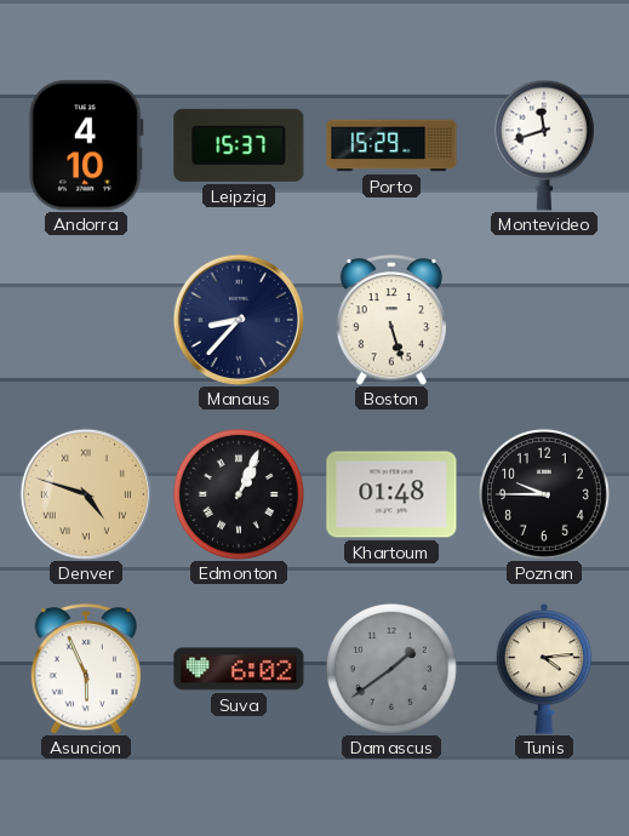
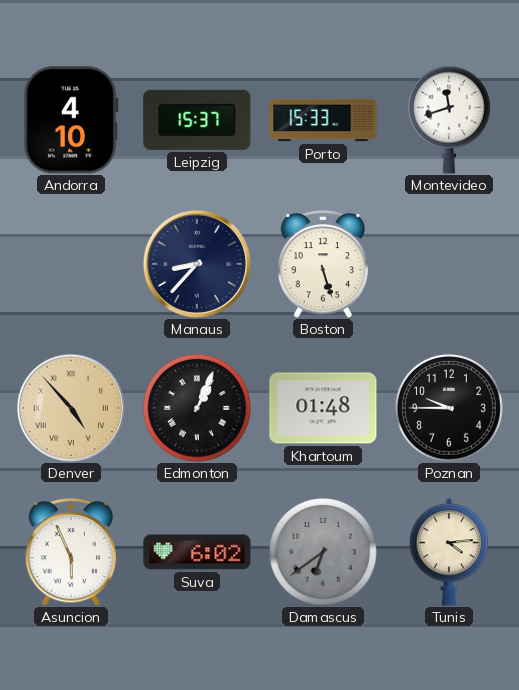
Porto: 15:29 -> 15:33 (323, 120)
Denver: 4:48 -> 4:53 (70, 407)
Damascus: 1:39 -> 6:39 (323, 552)
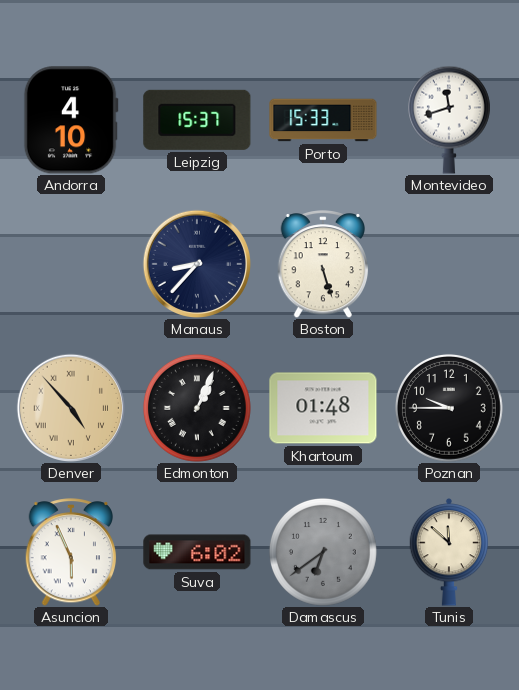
Tunis: 4:14 -> 11:52 (449, 552)
